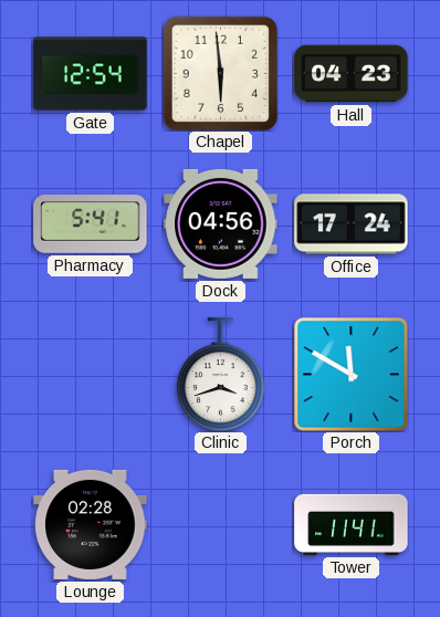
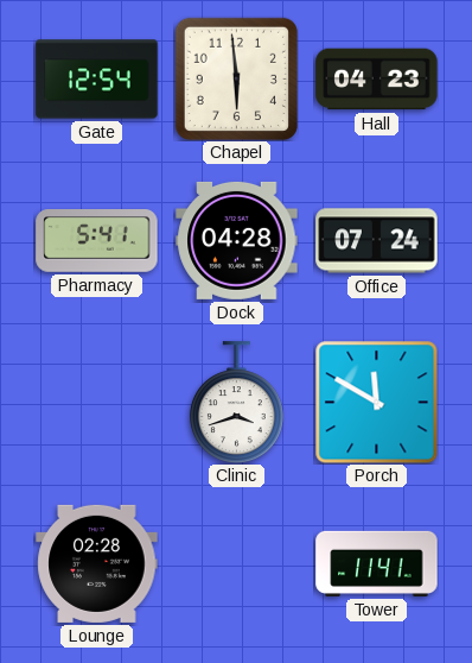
Dock: 04:56 -> 04:28 (237, 240)
Office: 17:24 -> 07:24 (377, 241)
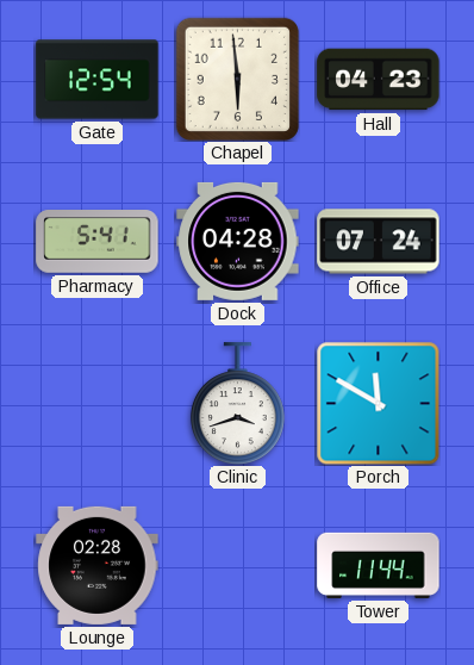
Tower: 11:41 -> 11:44 (379, 565)
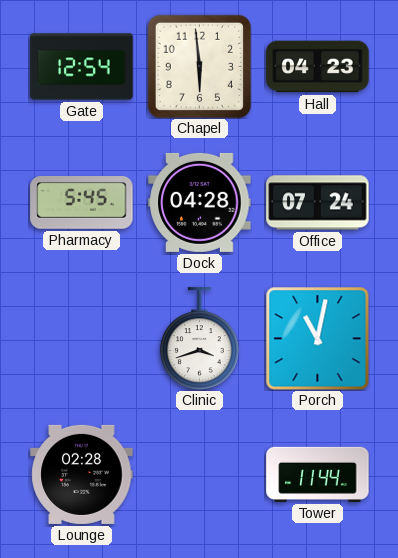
Pharmacy: 5:41 -> 5:45 (82, 203)
Porch: 11:50 -> 11:02 (317, 338)
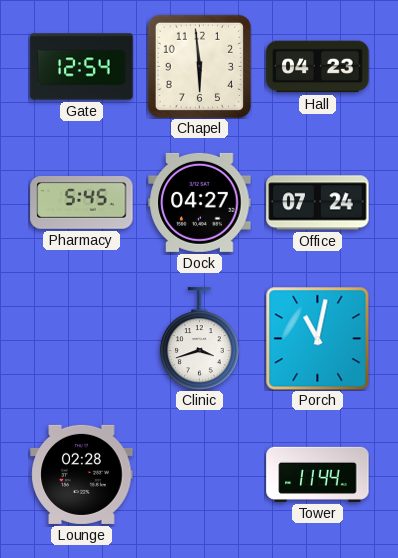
Dock: 04:28 -> 04:27 (200, 202)
